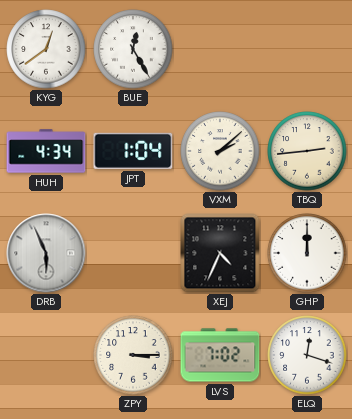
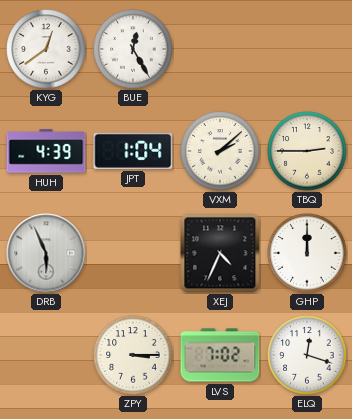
HUH: 4:34 -> 4:39 (46, 151)
TBQ: 2:44 -> 2:45 (307, 151)
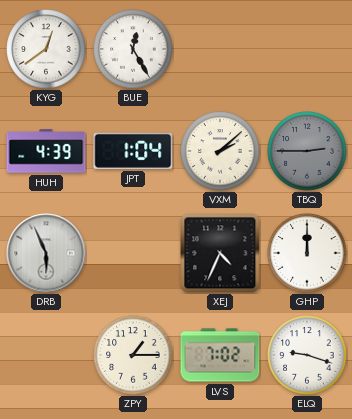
TBQ dial: cream -> grey (307, 151)
ZPY: 3:15 -> 1:15 (133, 355)
ELQ: 12:18 -> 9:18 (307, 355)
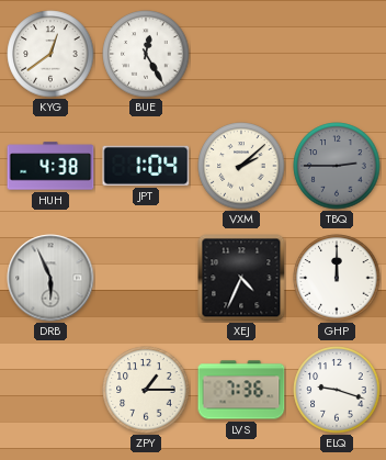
HUH: 4:39 -> 4:38 (50, 166)
LVS: 7:02 -> 7:36 (241, 390)
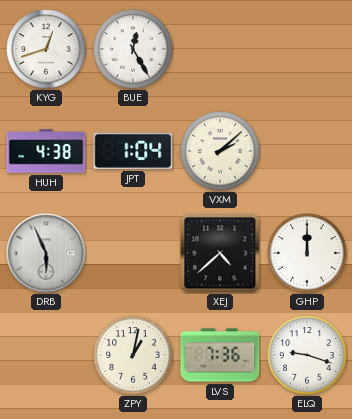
KYG: 12:39 -> 12:42 (46, 49)
TBQ: 2:45 -> none (337, 166)
XEJ: 4:34 -> 4:38 (220, 253)
ZPY: 1:15 -> 1:02 (133, 355)
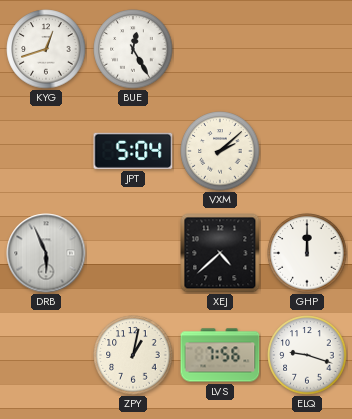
HUH: 4:38 -> none (46, 151)
JPT: 1:04 -> 5:04 (133, 151)
LVS: 7:36 -> 7:56 (220, 355)
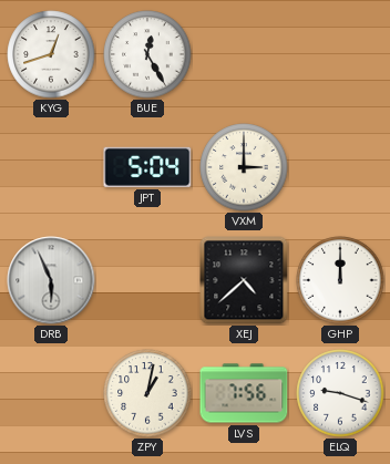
VXM: 2:08 -> 3:00 (244, 167)
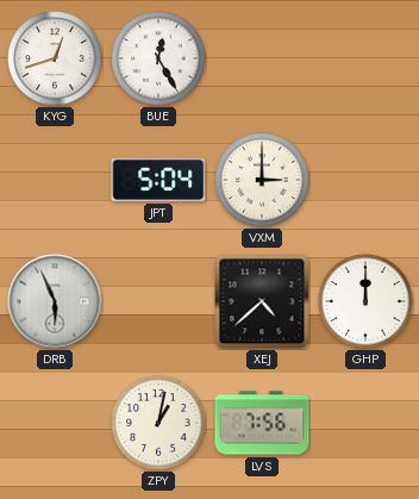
ELQ: 9:18 -> none (340, 393)
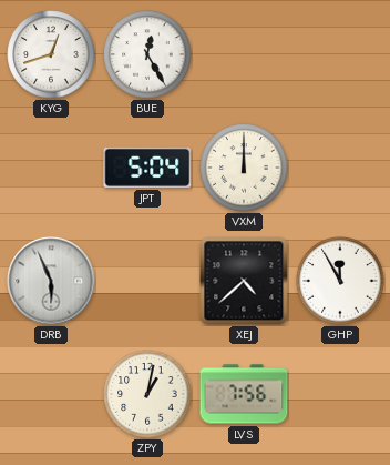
VXM: 3:00 -> 12:00 (244, 168)
GHP: 12:00 -> 11:55 (340, 281)
